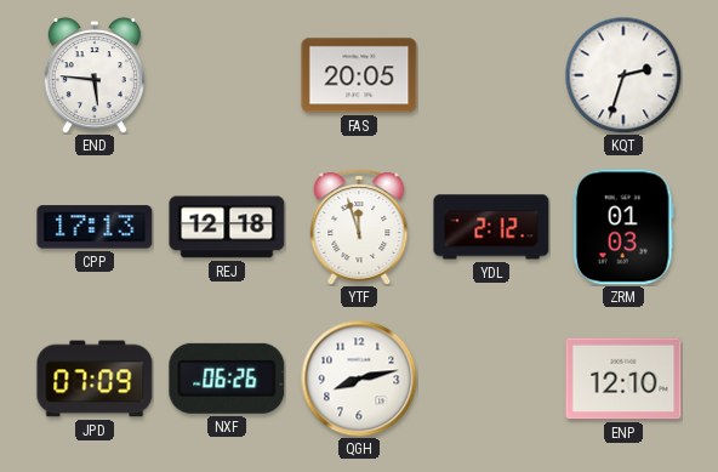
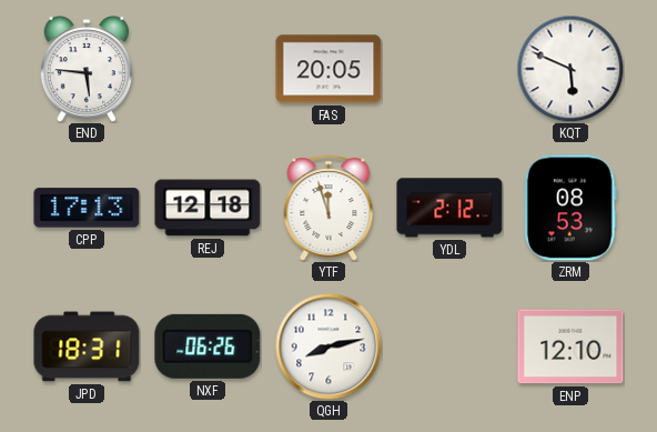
KQT: 2:33 -> 5:49 (570, 69)
ZRM: 01:03 -> 08:53 (570, 208)
JPD: 07:09 -> 18:31 (87, 346)
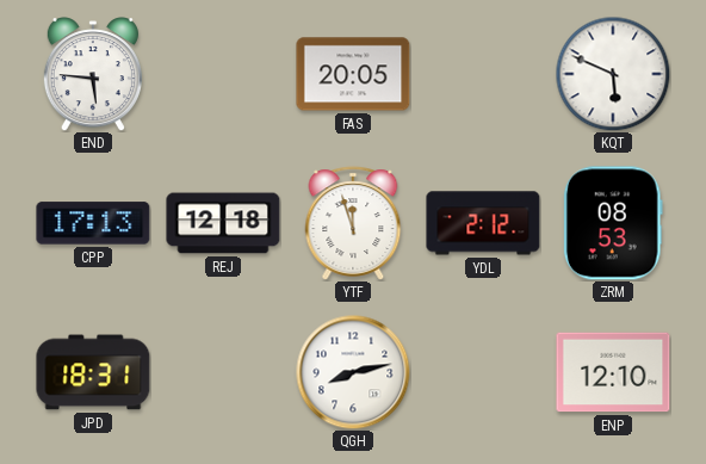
NXF: 06:26 -> none (208, 346)
